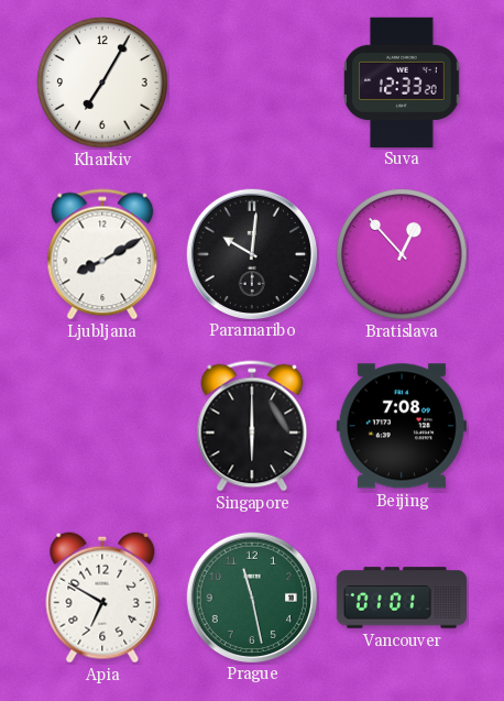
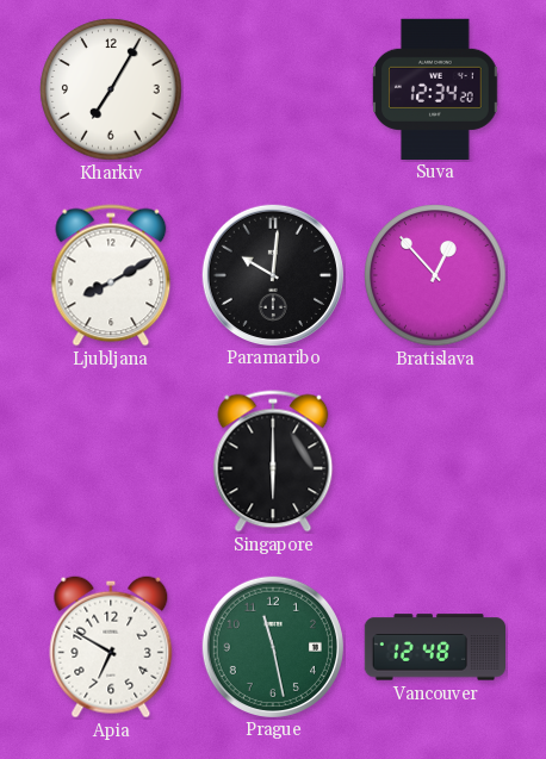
Suva: 12:33 -> 12:34 (435, 88)
Beijing: 7:08 -> none (402, 426)
Vancouver: 01:01 -> 12:48 (435, 647)
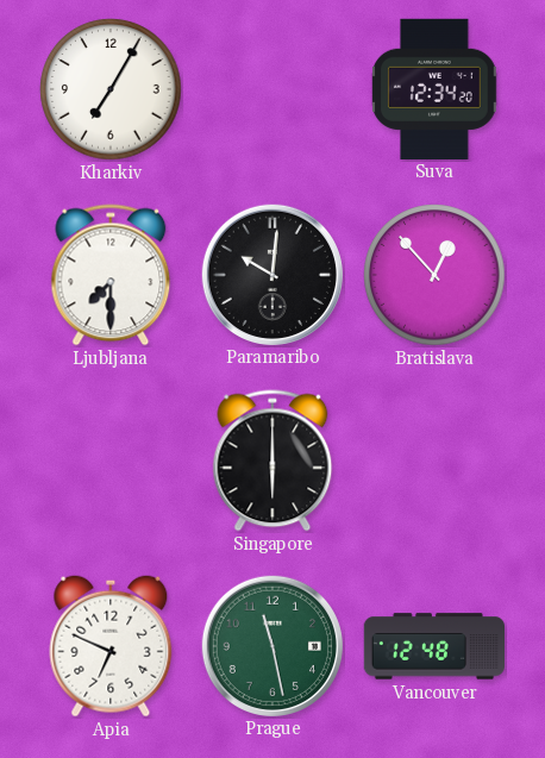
Ljubljana: 8:10 -> 7:30 (111, 275)
Apia: 6:50 -> 6:49 (111, 646)
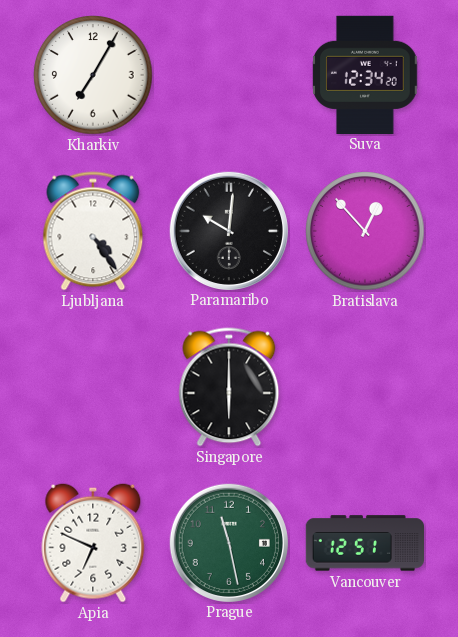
Ljubljana: 7:30 -> 4:24 (93, 231)
Vancouver: 12:48 -> 12:51 (365, 543)
